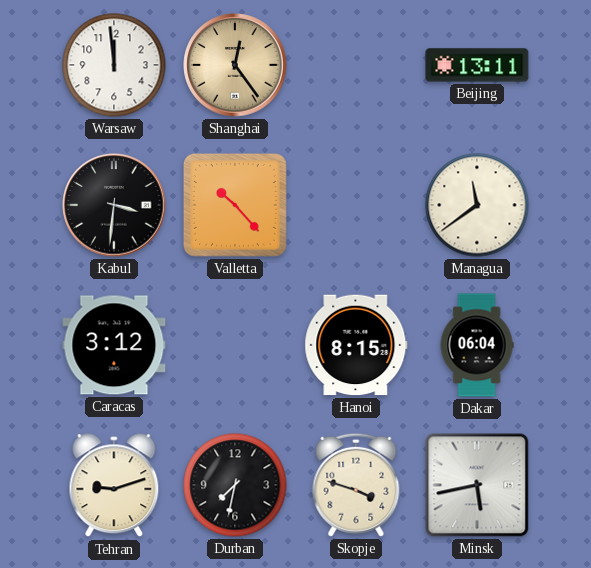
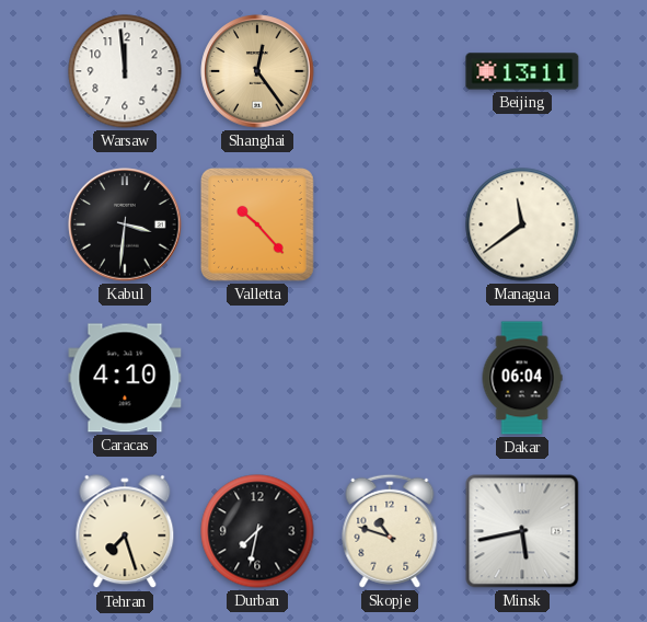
Caracas: 3:12 -> 4:10 (125, 378)
Hanoi: 8:15 -> none (356, 345)
Tehran: 9:12 -> 7:27 (125, 532)
Skopje: 3:48 -> 10:48 (390, 531)
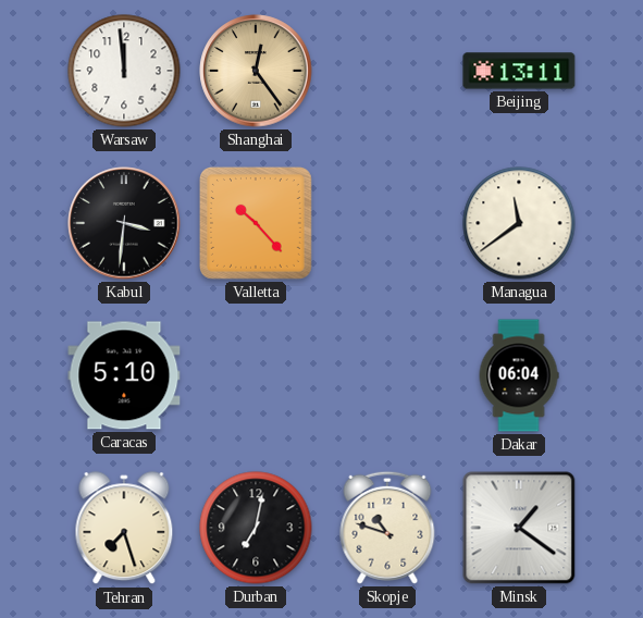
Caracas: 4:10 -> 5:10 (124, 375)
Durban: 7:32 -> 7:02 (256, 528)
Minsk: 5:43 -> 1:21 (519, 528)
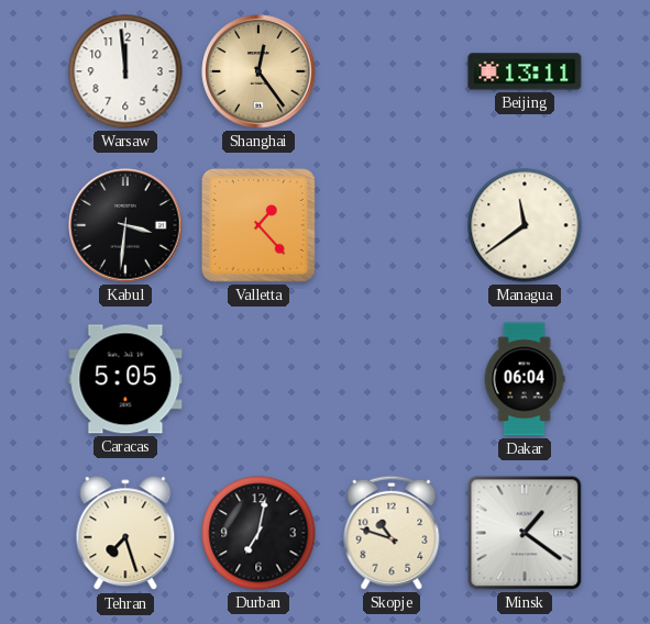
Valletta: 10:23 -> 1:23 (258, 225)
Caracas: 5:10 -> 5:05 (125, 379)
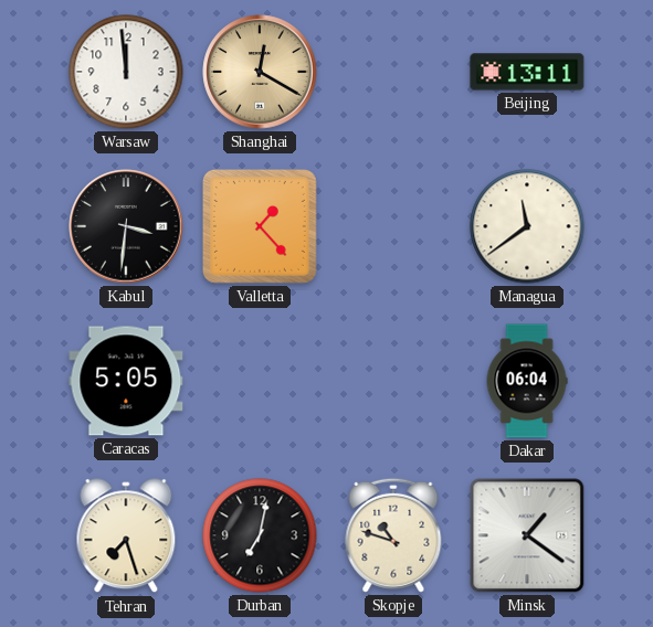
Shanghai: 12:24 -> 12:20 (260, 72)
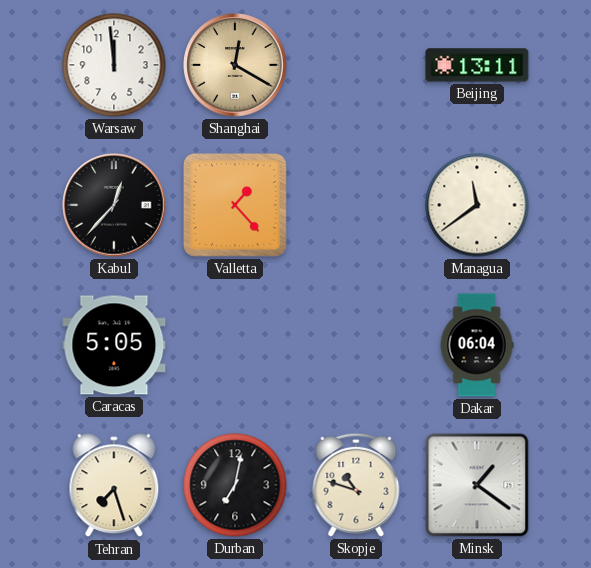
Kabul: 3:31 -> 12:37 (114, 205)
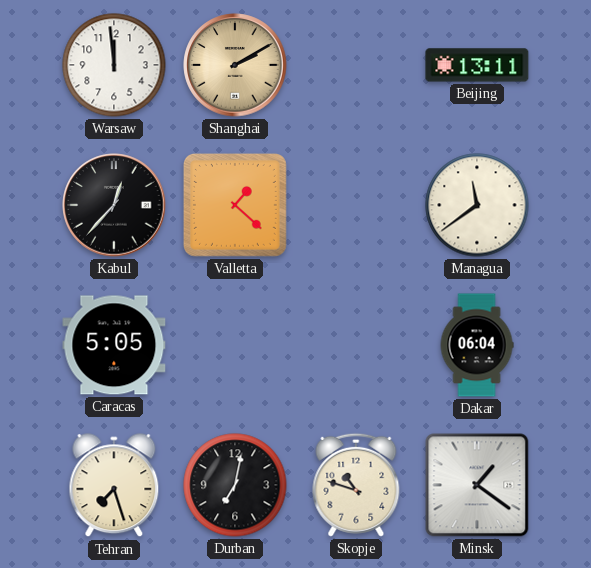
Shanghai: 12:20 -> 2:10 (235, 65)
Valletta: 1:23 -> 1:22 (235, 205)
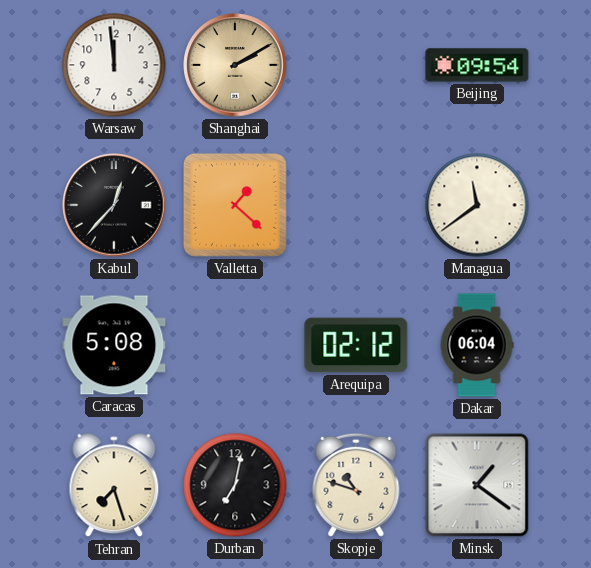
Beijing: 13:11 -> 09:54 (477, 65)
Caracas: 5:05 -> 5:08 (114, 345)
Arequipa: none -> 02:12 (356, 345)
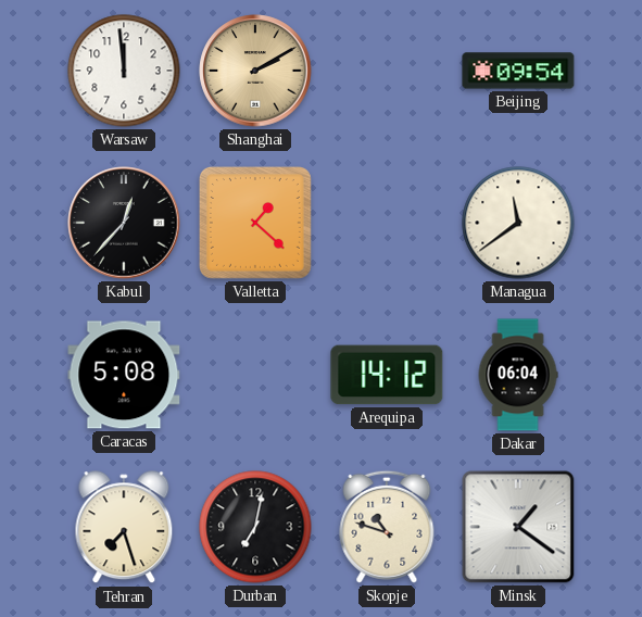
Arequipa: 02:12 -> 14:12 (387, 375)
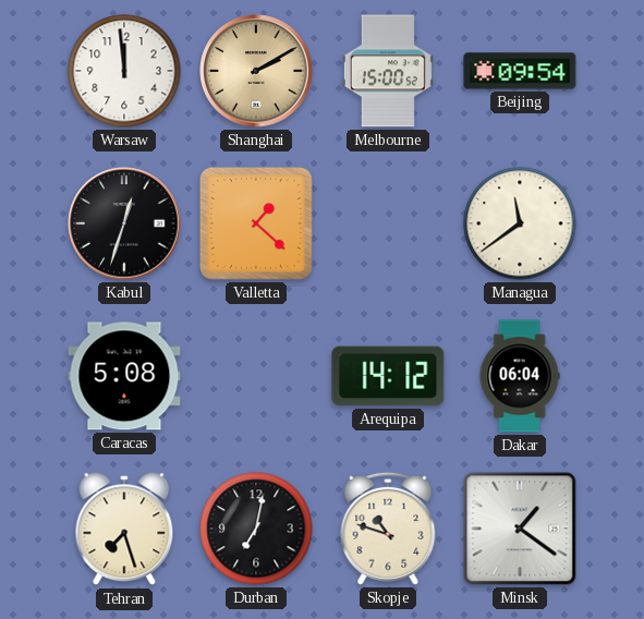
Melbourne: none -> 15:00 (388, 71)
Kabul: 12:37 -> 12:33 (124, 223)
